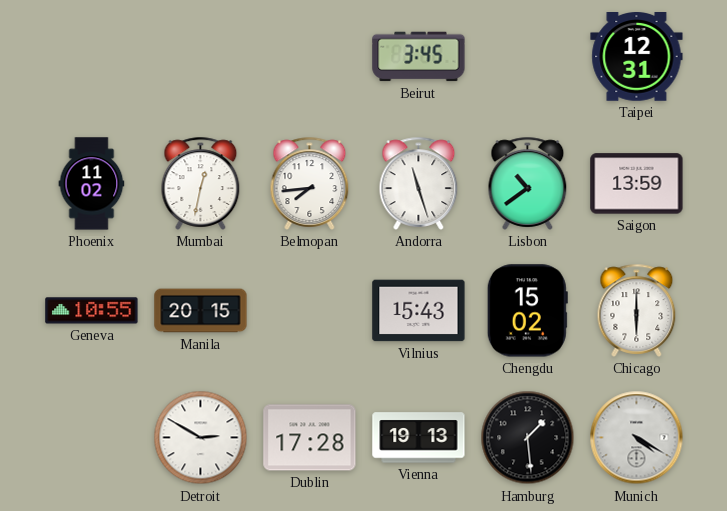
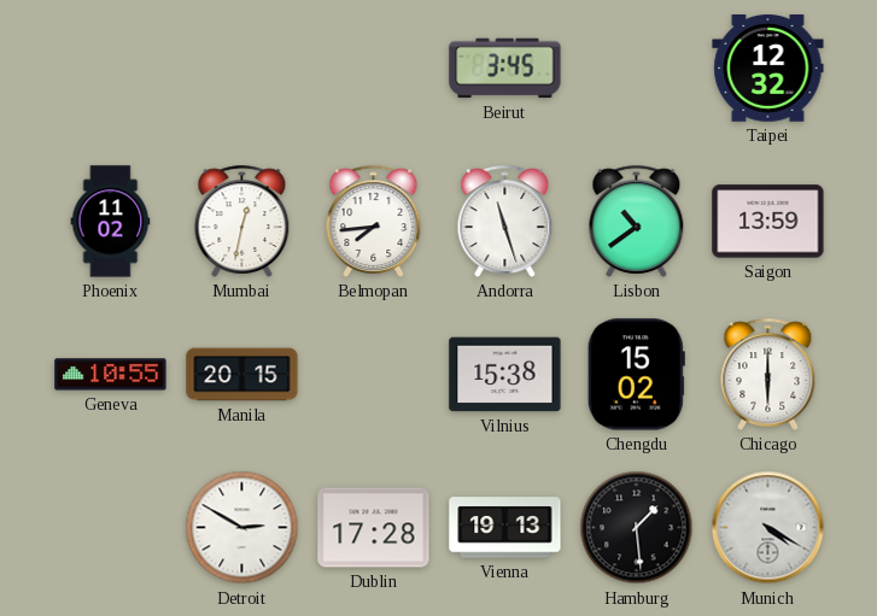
Taipei: 12:31 -> 12:32 (768, 69)
Vilnius: 15:43 -> 15:38 (505, 375)
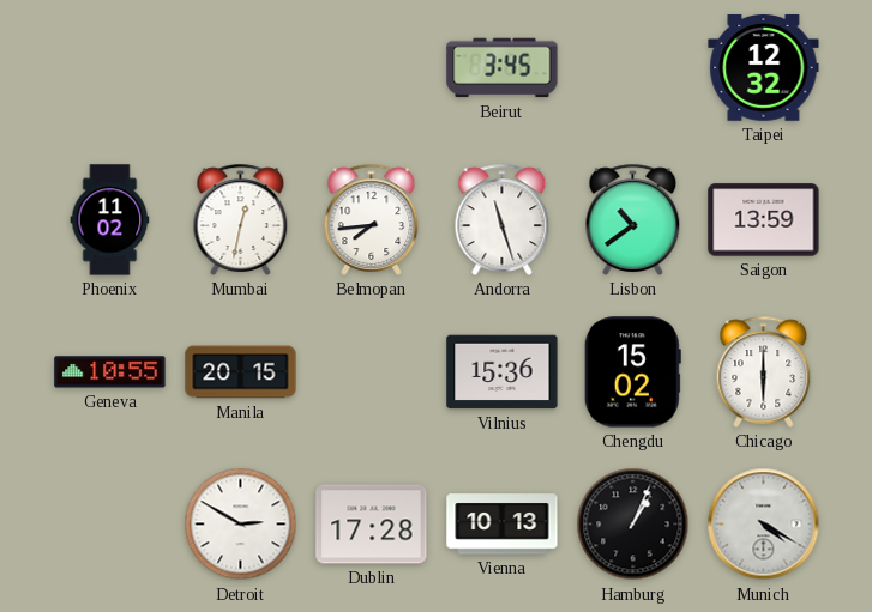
Vilnius: 15:38 -> 15:36 (503, 372)
Vienna: 19:13 -> 10:13 (503, 525)
Hamburg: 1:29 -> 1:04 (633, 525)
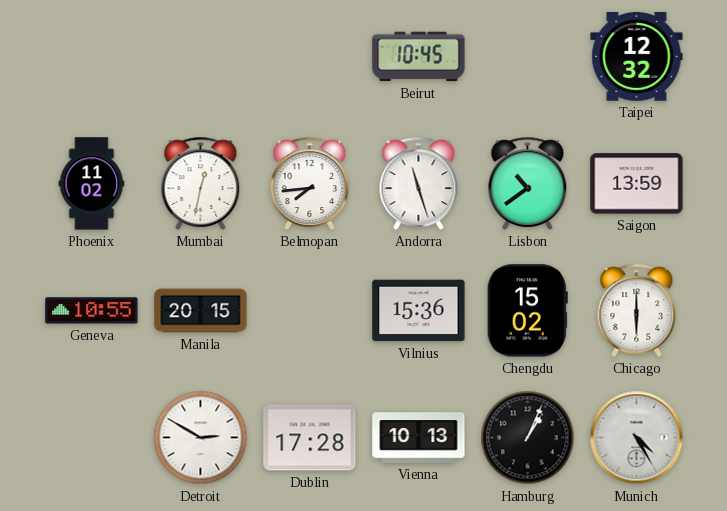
Beirut: 3:45 -> 10:45 (419, 57)
Munich: 4:20 -> 4:25 (637, 438)
